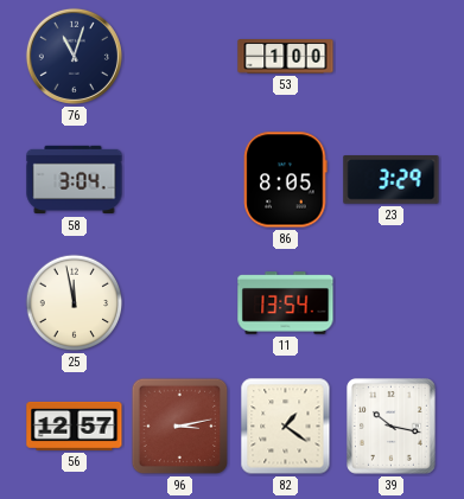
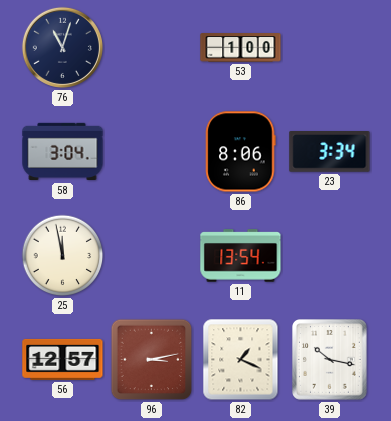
86: 8:05 -> 8:06 (241, 152)
23: 3:29 -> 3:34 (330, 152)
82: 1:21 -> 1:19 (241, 360)
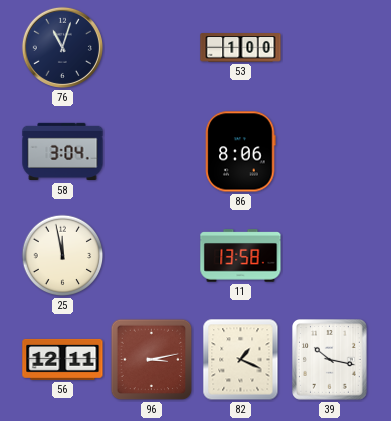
23: 3:34 -> none (330, 152)
11: 13:54 -> 13:58 (241, 256)
56: 12:57 -> 12:11 (63, 359)
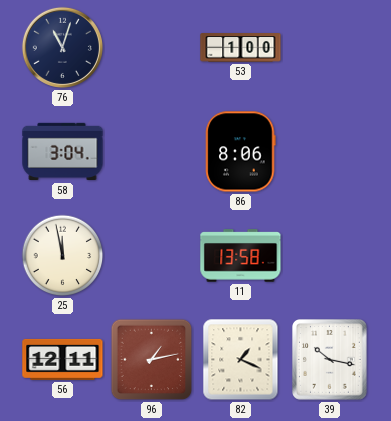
96: 3:13 -> 1:13 (152, 360)
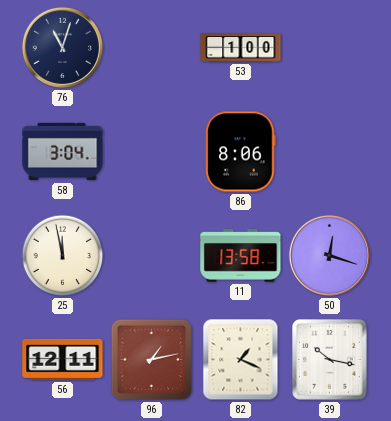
50: none -> 12:18 (329, 255)
